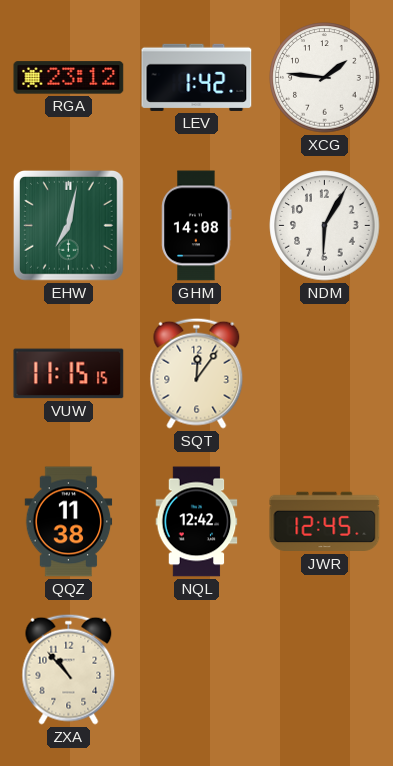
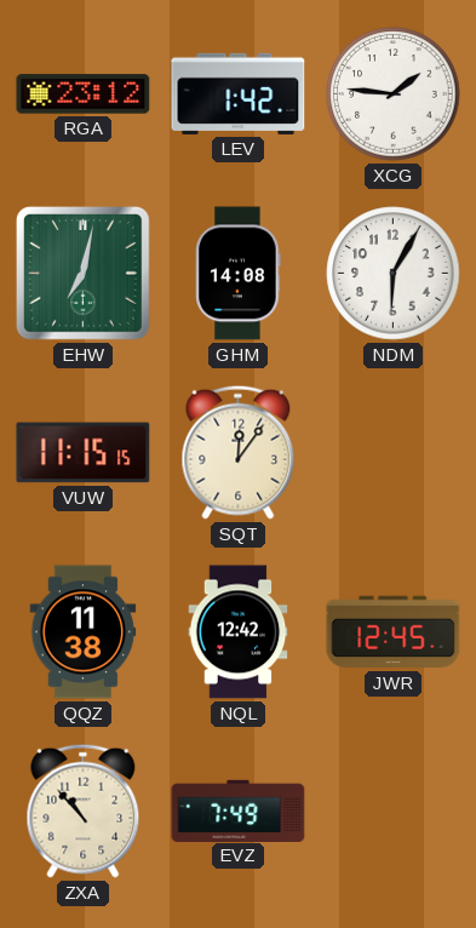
EVZ: none -> 7:49 (239, 810)
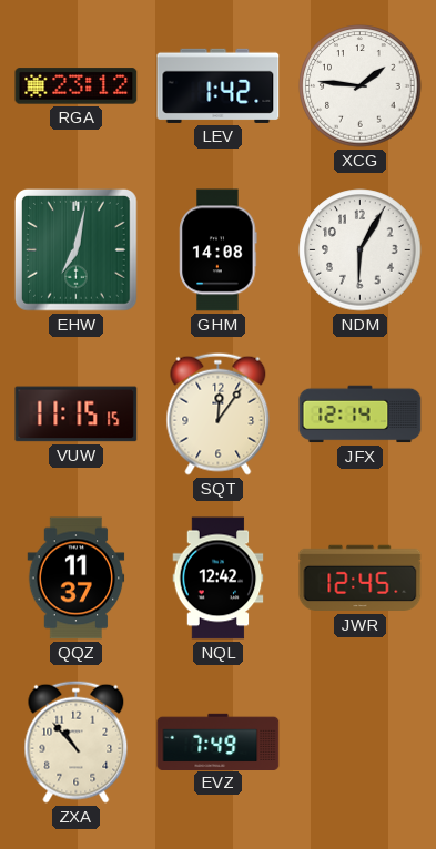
JFX: none -> 12:14 (361, 415)
QQZ: 11:38 -> 11:37 (77, 579)
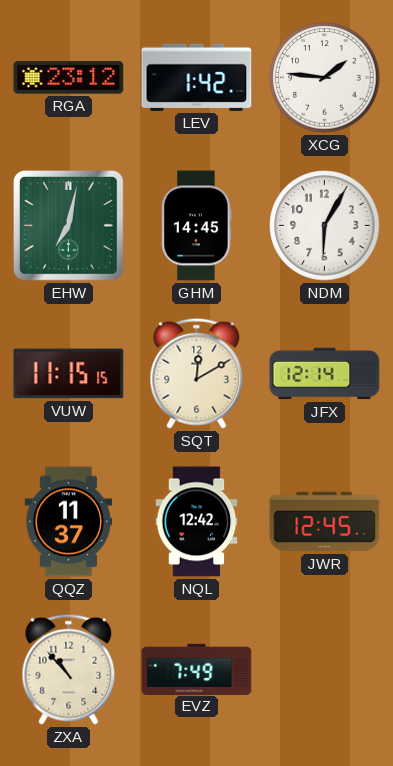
GHM: 14:08 -> 14:45 (197, 226)
SQT: 12:06 -> 12:10 (197, 373)
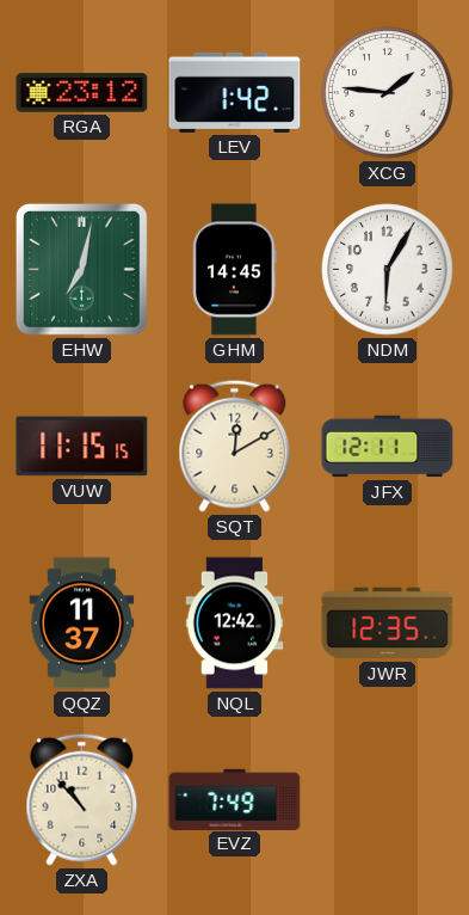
JFX: 12:14 -> 12:11 (388, 447)
JWR: 12:45 -> 12:35 (388, 624)
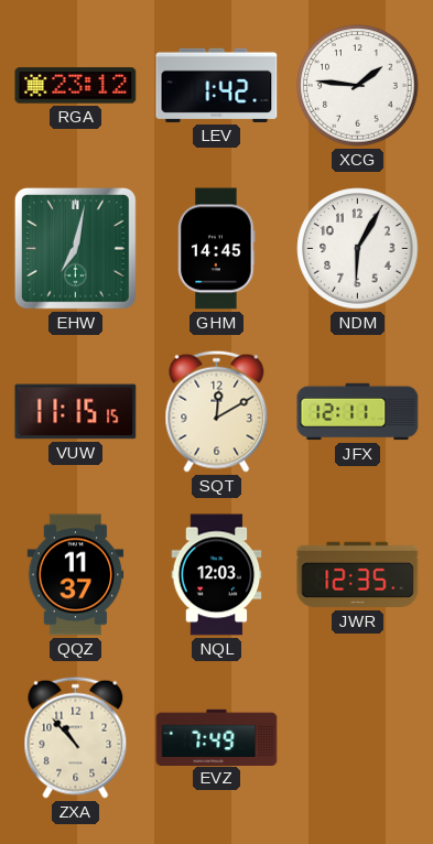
NQL: 12:42 -> 12:03 (217, 575)
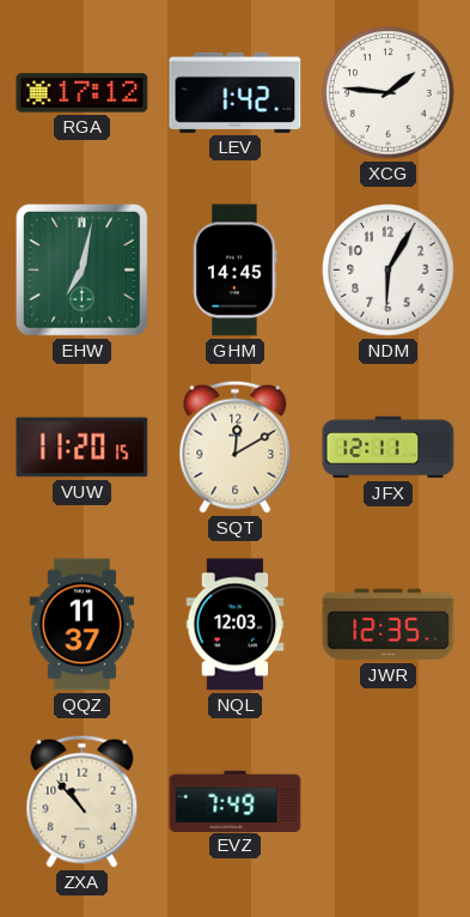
RGA: 23:12 -> 17:12 (83, 93)
VUW: 11:15 -> 11:20 (83, 448)
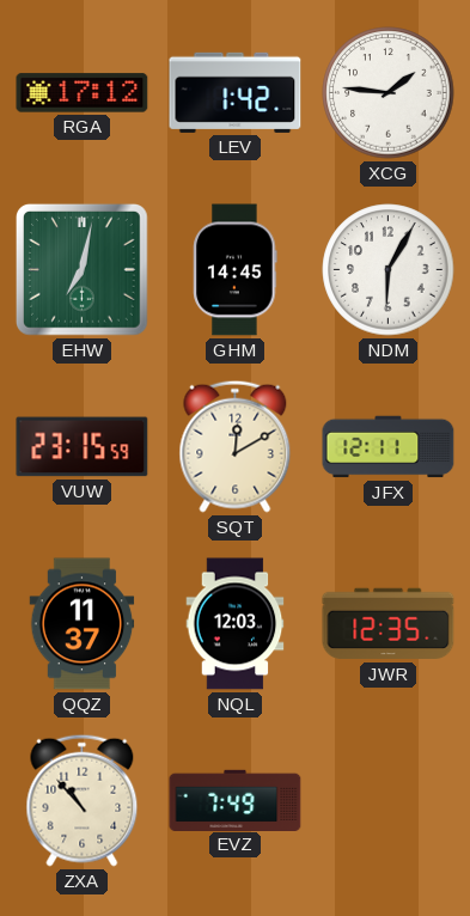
VUW: 11:20 -> 23:15 (83, 447)
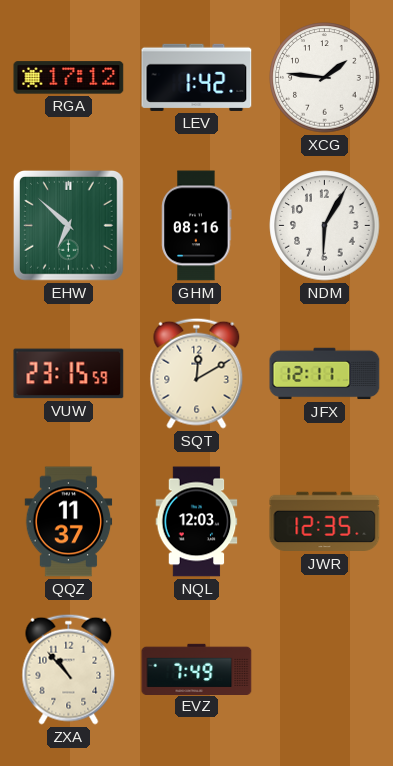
EHW: 7:02 -> 6:52 (69, 226)
GHM: 14:45 -> 08:16 (197, 226)
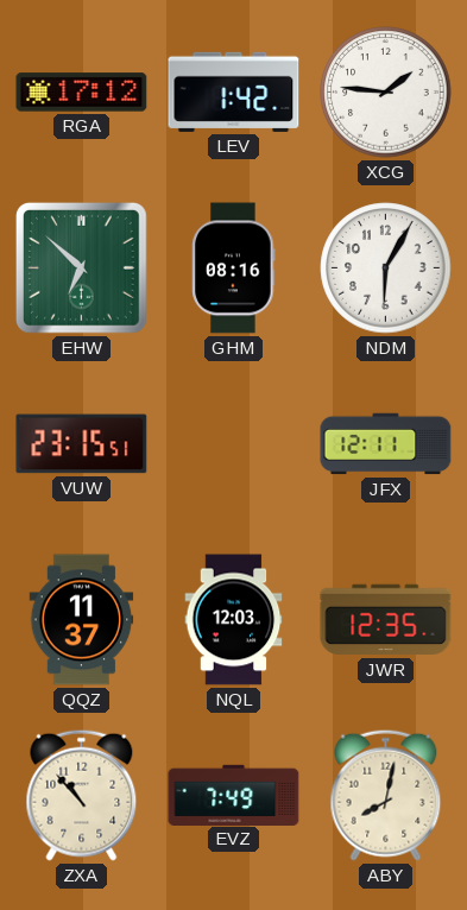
VUW: 23:15:59 -> 23:15:51 (82, 444)
SQT: 12:10 -> none (197, 373)
ABY: none -> 8:02 (386, 795)
